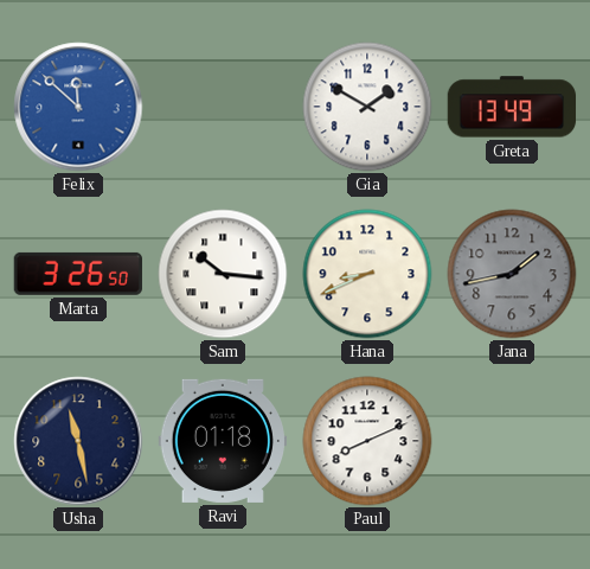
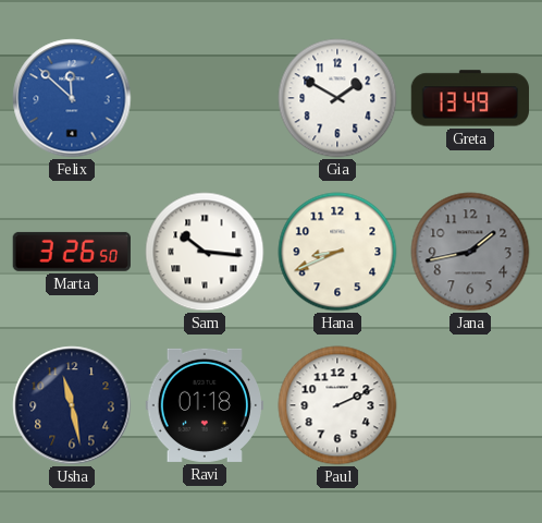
Paul: 8:11 -> 2:11 (337, 405)
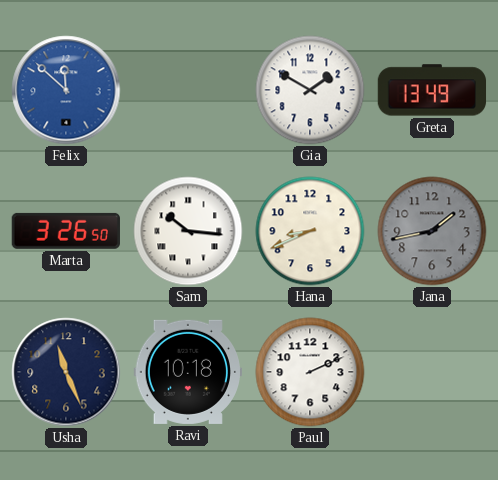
Usha: 11:28 -> 11:26 (66, 372)
Ravi: 01:18 -> 10:18 (187, 372)
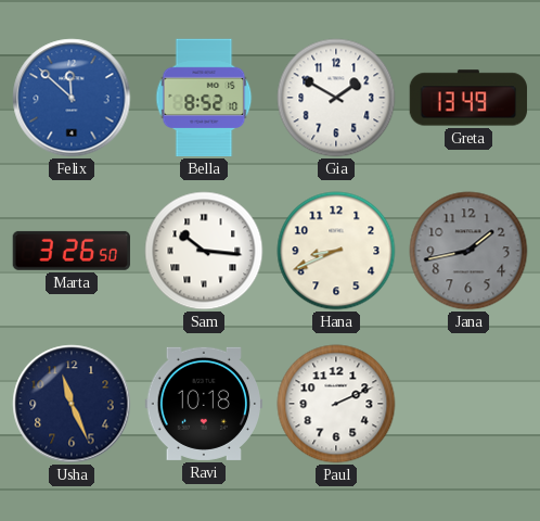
Bella: none -> 8:52 (204, 98)
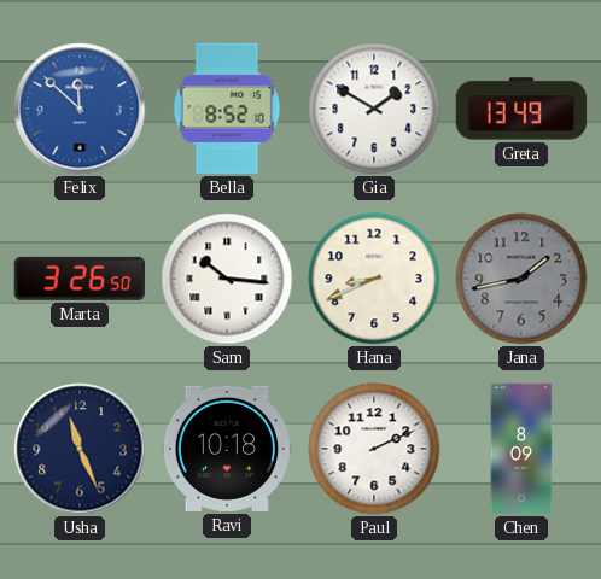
Chen: none -> 8:09 (521, 449)
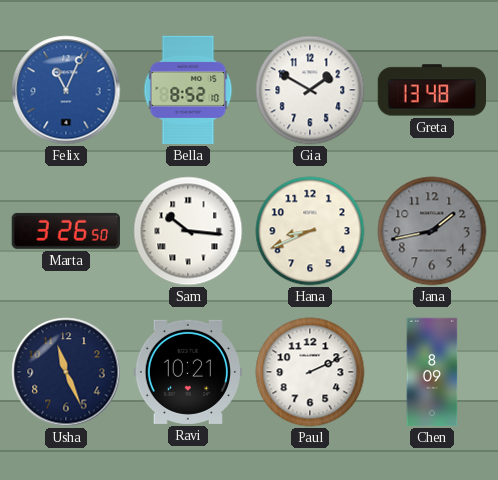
Felix: 11:52 -> 11:04 (66, 90)
Greta: 13:49 -> 13:48 (432, 90)
Ravi: 10:18 -> 10:21 (187, 372)
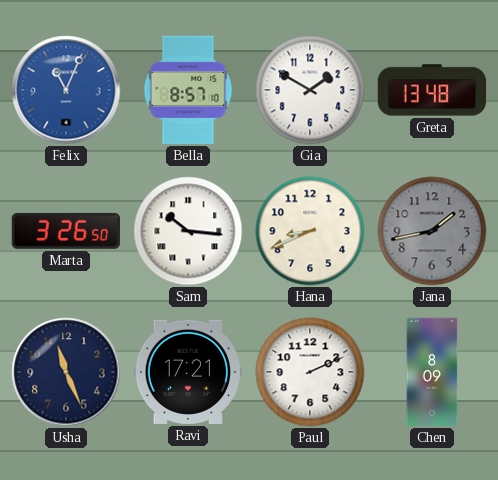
Bella: 8:52 -> 8:57 (188, 90)
Ravi: 10:21 -> 17:21 (187, 372)
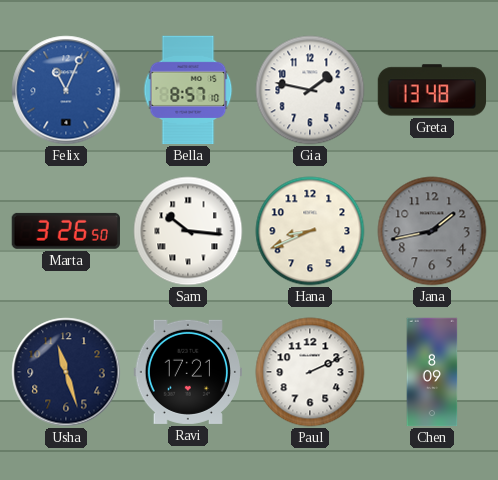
Gia: 1:50 -> 1:47 (310, 90)
Usha: 11:26 -> 11:27 (66, 372)
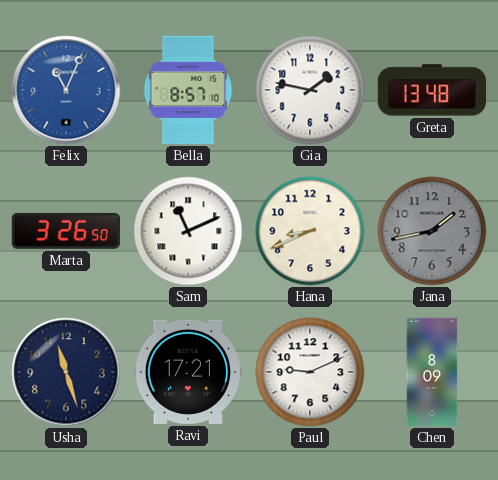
Sam: 10:16 -> 11:11 (188, 231)
Paul: 2:11 -> 9:11 (310, 372)
